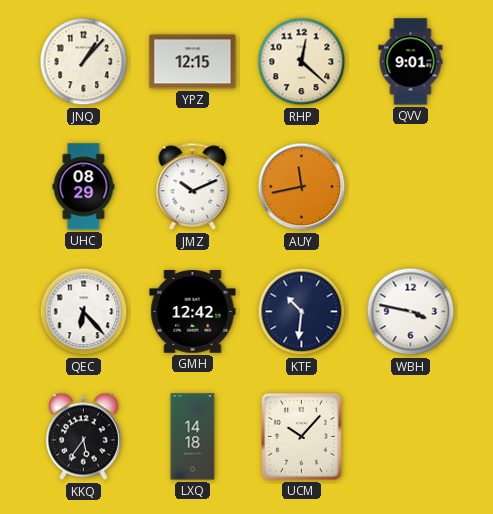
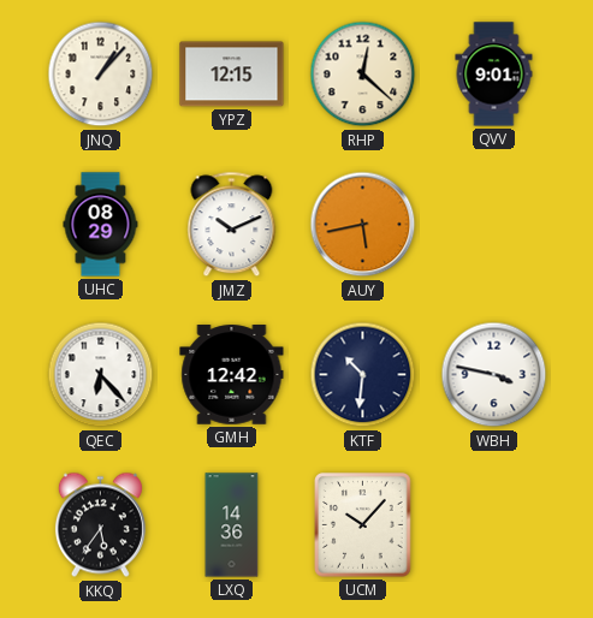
AUY: 11:43 -> 5:43 (363, 225)
LXQ: 14:18 -> 14:36 (232, 525)
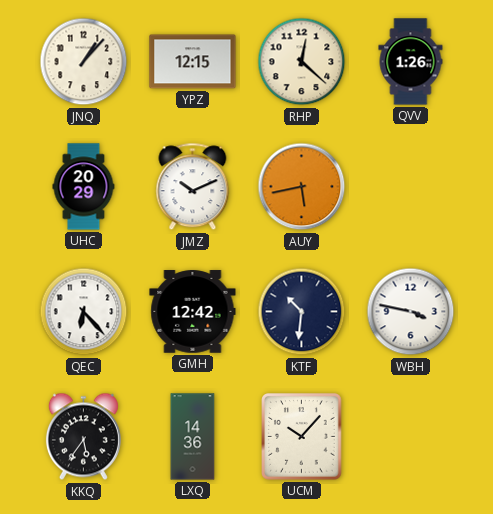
QVV: 9:01 -> 1:26 (411, 62)
UHC: 08:29 -> 20:29 (84, 187)
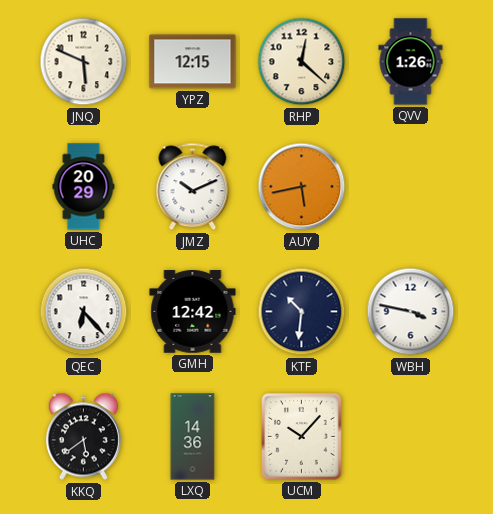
JNQ: 1:07 -> 5:49 (84, 62)
KKQ: 5:36 -> 5:39 (83, 437)
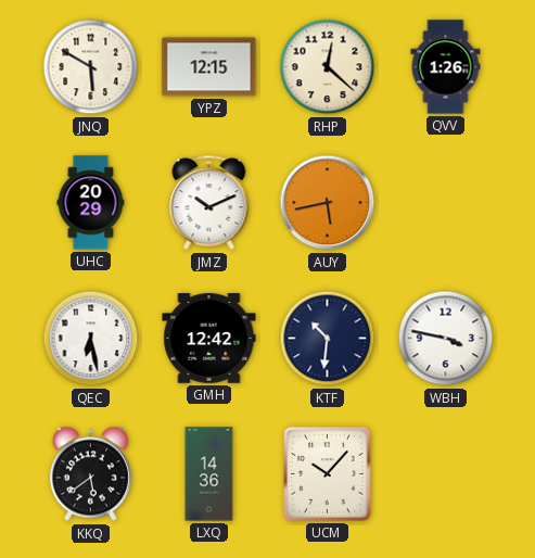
JNQ: 5:49 -> 5:50 (91, 67)
QEC: 6:23 -> 6:28 (91, 339)
